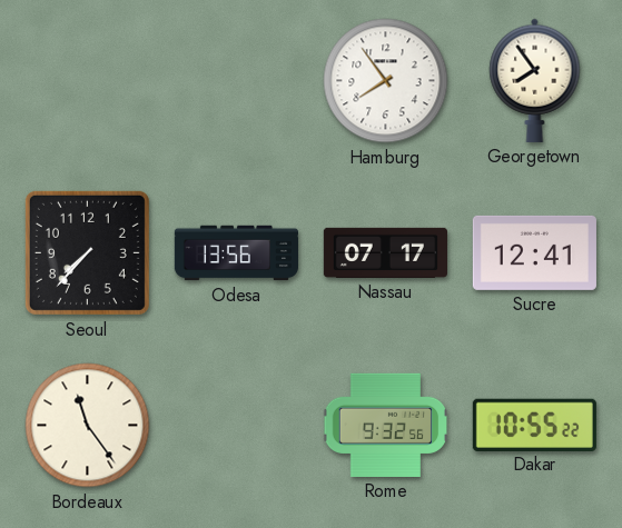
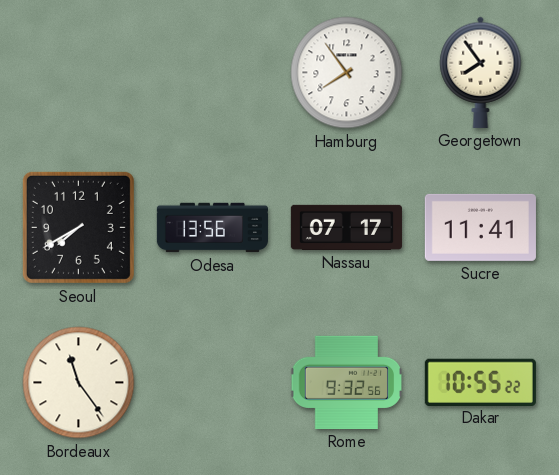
Seoul: 7:37 -> 7:40 (78, 227)
Sucre: 12:41 -> 11:41 (480, 227)
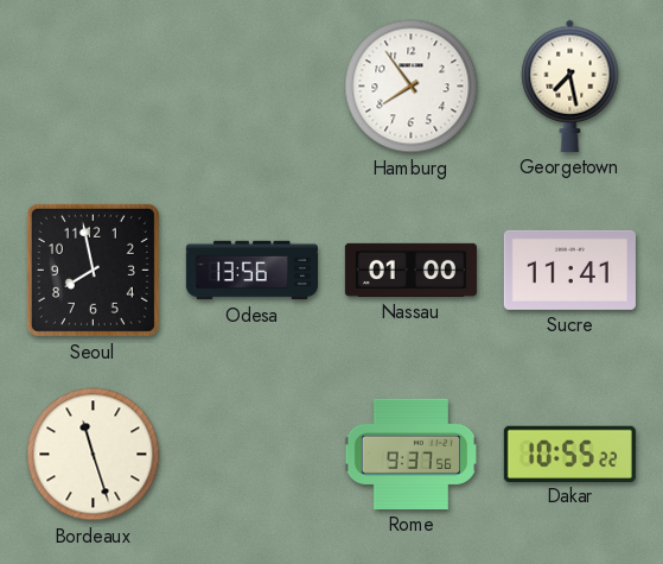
Georgetown: 7:54 -> 7:28 (570, 85)
Seoul: 7:40 -> 7:58 (93, 270)
Nassau: 07:17 -> 01:00 (410, 270)
Bordeaux: 11:24 -> 11:27 (94, 455)
Rome: 9:32 -> 9:37 (412, 454)
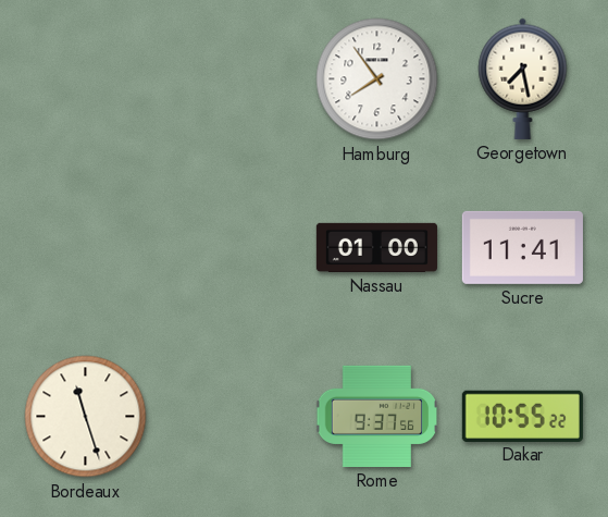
Seoul: 7:58 -> none (93, 270)
Odesa: 13:56 -> none (251, 271)
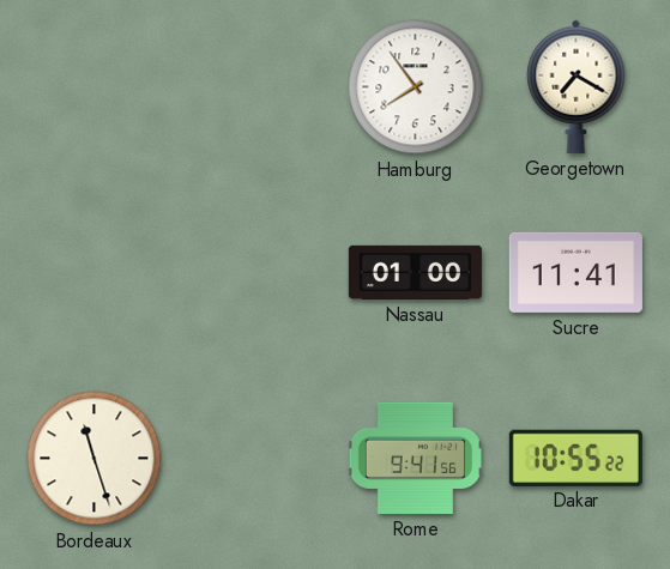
Georgetown: 7:28 -> 7:20 (577, 86)
Rome: 9:37 -> 9:41 (416, 458)
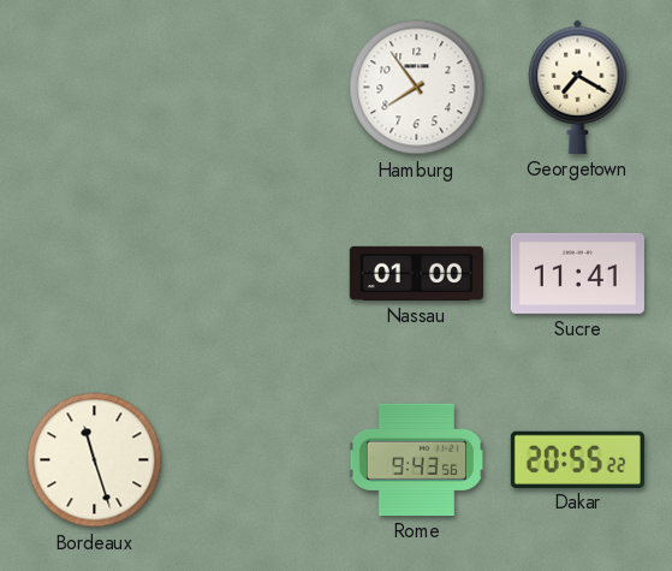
Rome: 9:41 -> 9:43 (417, 459)
Dakar: 10:55 -> 20:55 (577, 459)
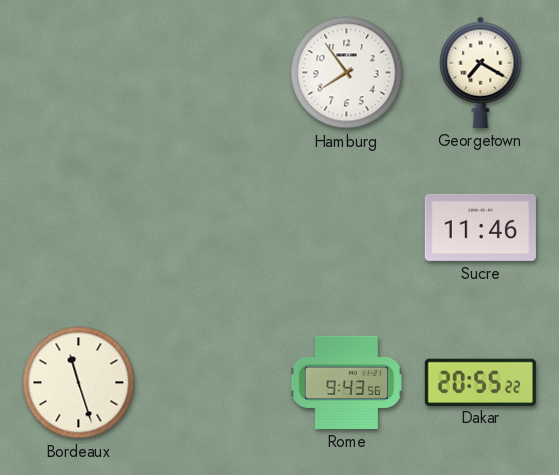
Nassau: 01:00 -> none (416, 273)
Sucre: 11:41 -> 11:46 (480, 227)
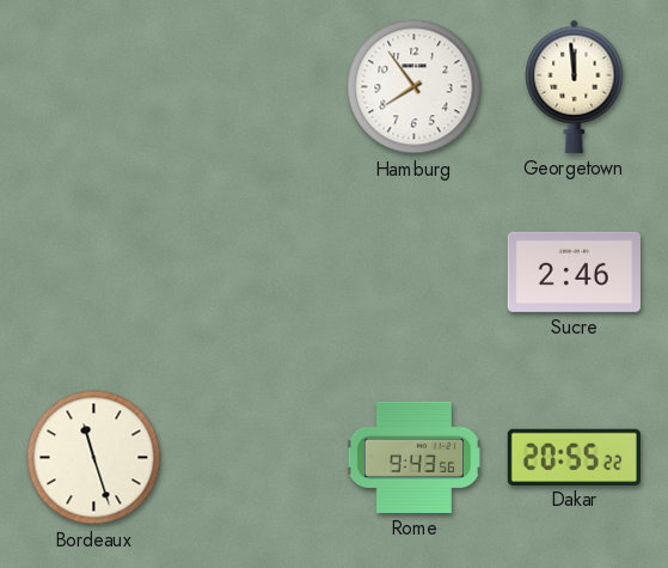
Georgetown: 7:20 -> 11:59 (575, 86)
Sucre: 11:46 -> 2:46 (574, 271)
